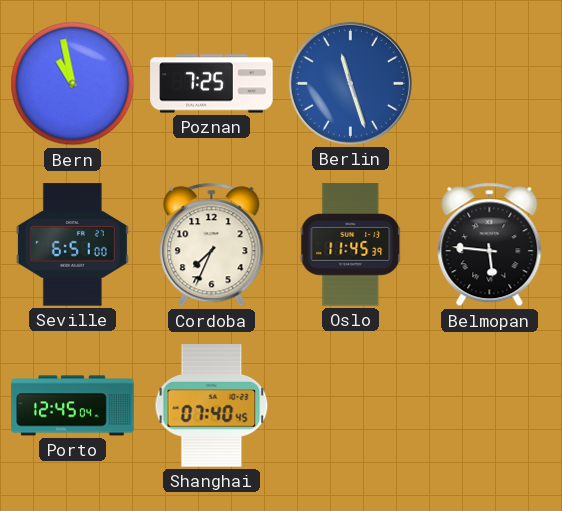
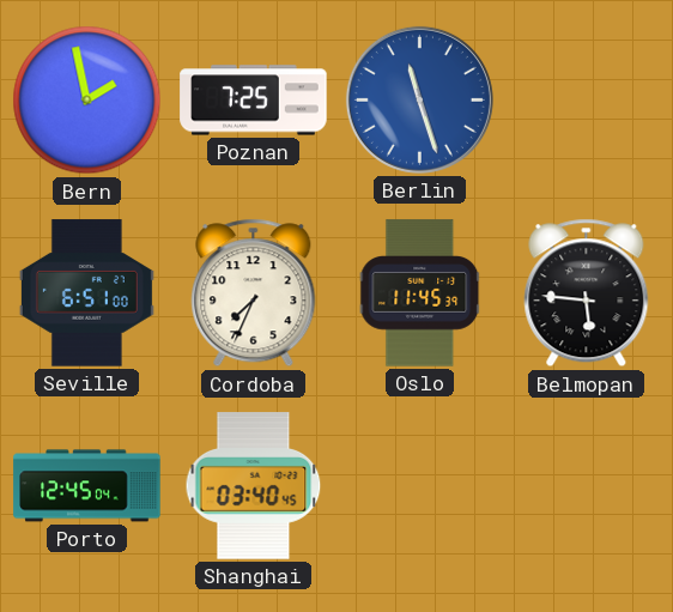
Bern: 10:58 -> 1:58 (87, 101)
Shanghai: 07:40 -> 03:40 (254, 486)
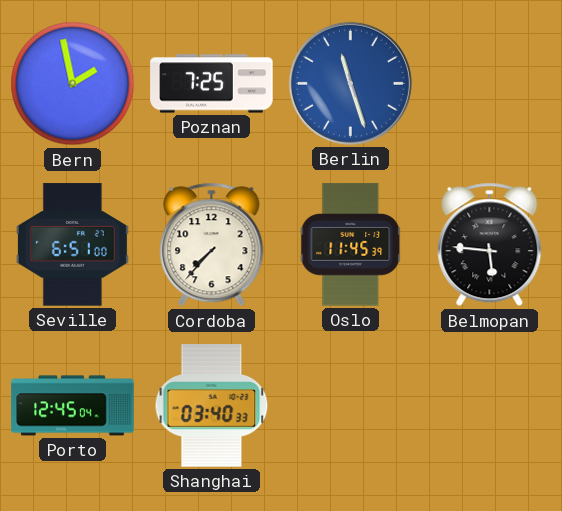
Cordoba: 7:34 -> 7:37 (212, 245)
Shanghai: 03:40:45 -> 03:40:33 (212, 406)
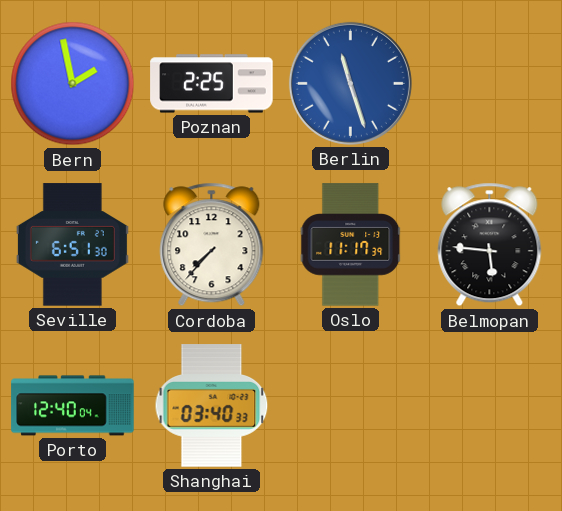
Poznan: 7:25 -> 2:25 (212, 84)
Seville: 6:51:00 -> 6:51:30 (72, 245)
Oslo: 11:45 -> 11:17 (351, 245)
Porto: 12:45 -> 12:40 (73, 406)
